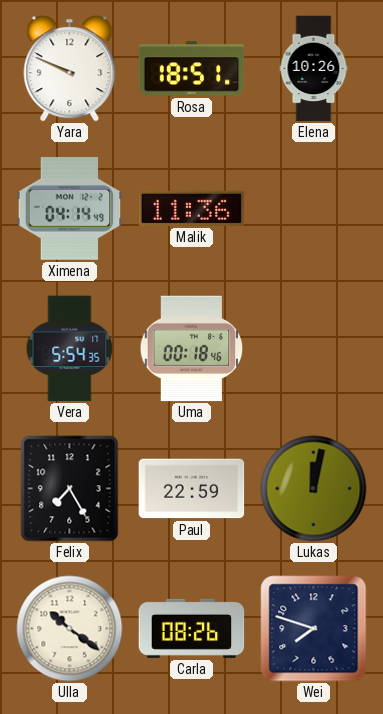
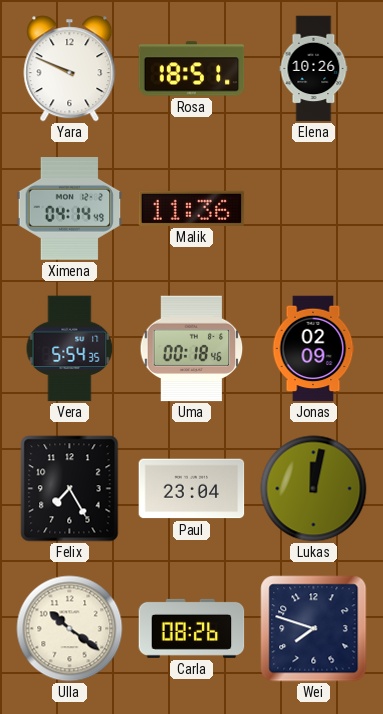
Jonas: none -> 02:09 (313, 349)
Paul: 22:59 -> 23:04 (192, 489)
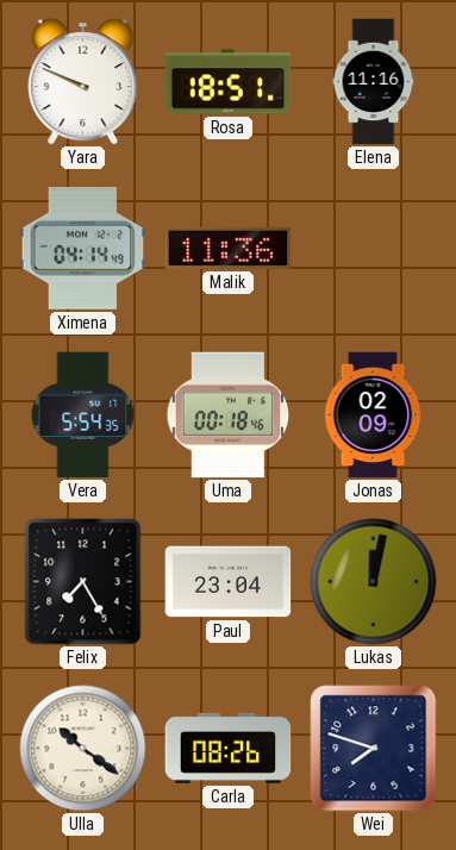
Elena: 10:26 -> 11:16 (374, 82)
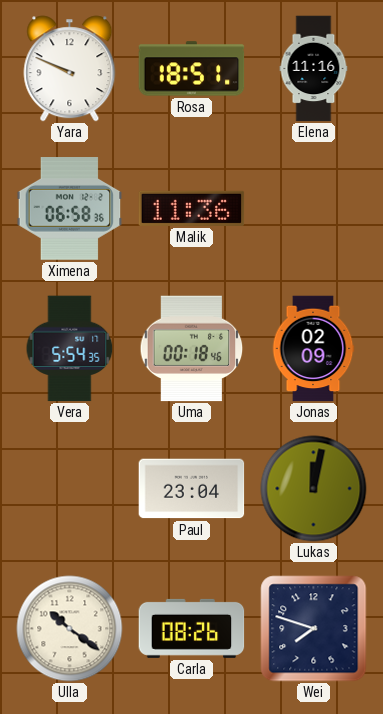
Ximena: 04:14 -> 06:58 (70, 209)
Felix: 7:25 -> none (83, 582)
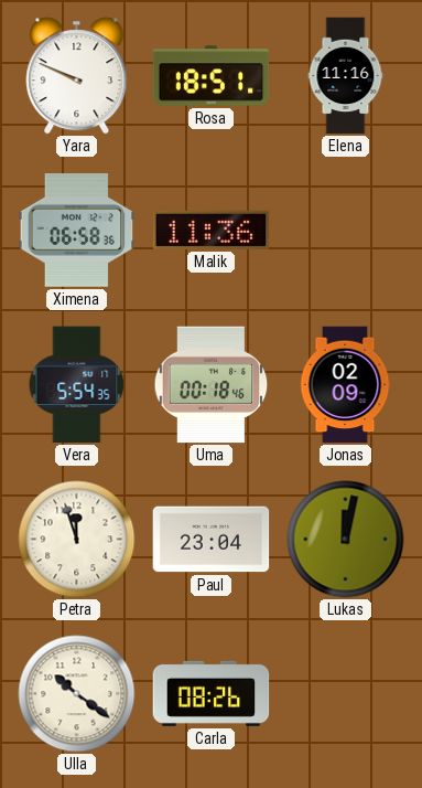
Petra: none -> 11:57 (77, 540)
Wei: 7:48 -> none (314, 629)
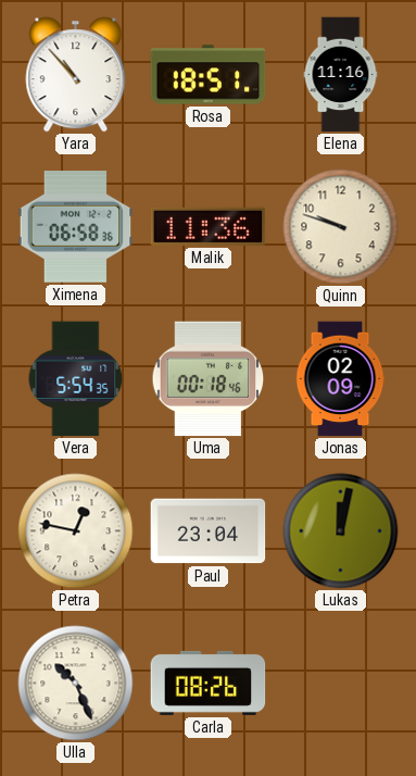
Yara: 9:49 -> 10:53 (76, 75)
Quinn: none -> 9:48 (341, 227)
Petra: 11:57 -> 12:47 (76, 531)
Ulla: 10:21 -> 10:26 (76, 684)
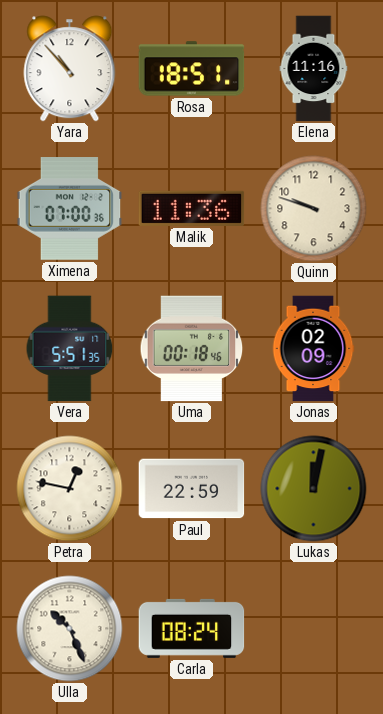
Ximena: 06:58 -> 07:00 (70, 209)
Vera: 5:54 -> 5:51 (70, 349)
Paul: 23:04 -> 22:59 (192, 489)
Carla: 08:26 -> 08:24 (192, 628)
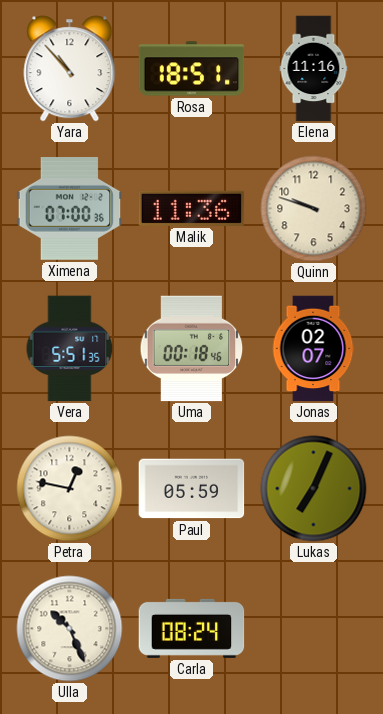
Jonas: 02:09 -> 02:07 (313, 349)
Paul: 22:59 -> 05:59 (192, 489)
Lukas: 12:02 -> 7:04 (314, 489)
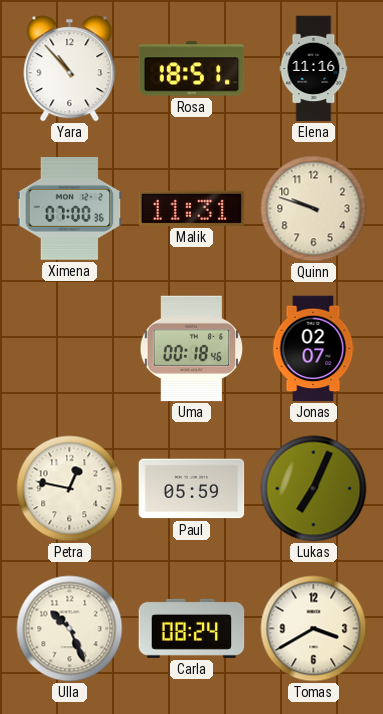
Malik: 11:36 -> 11:31 (192, 208)
Vera: 5:51 -> none (70, 349)
Tomas: none -> 3:40 (314, 629)
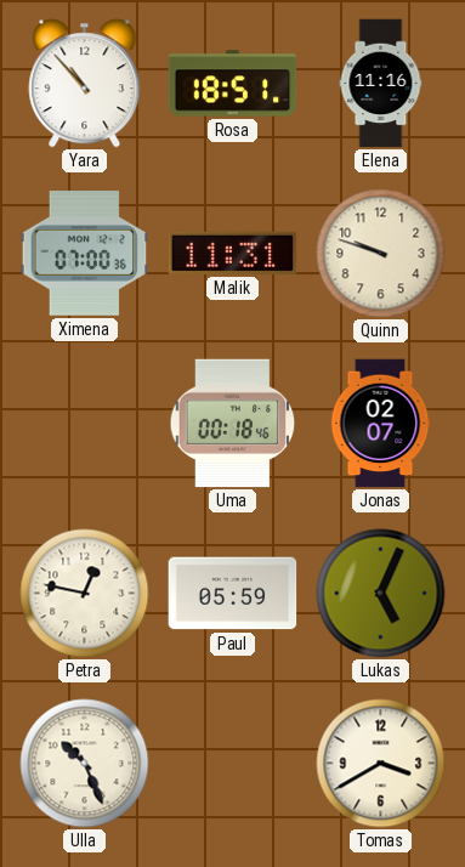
Lukas: 7:04 -> 5:04 (381, 594)
Carla: 08:24 -> none (192, 628)
